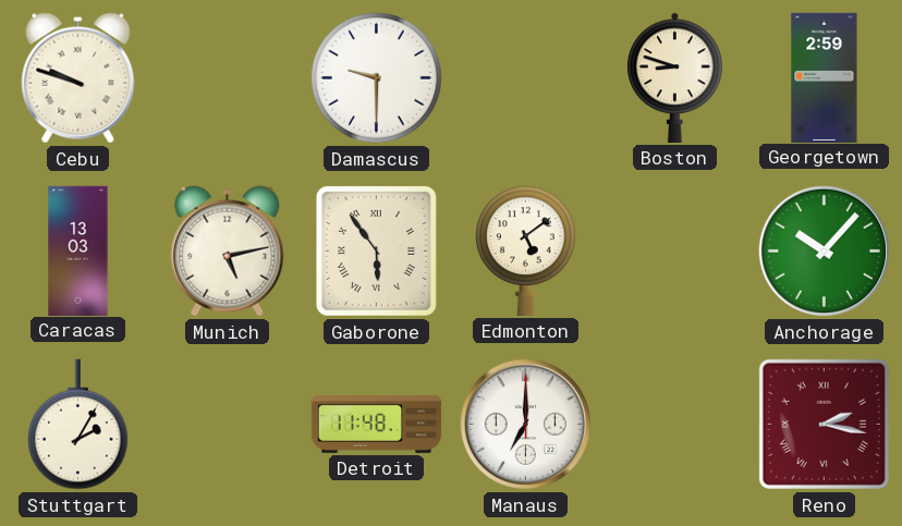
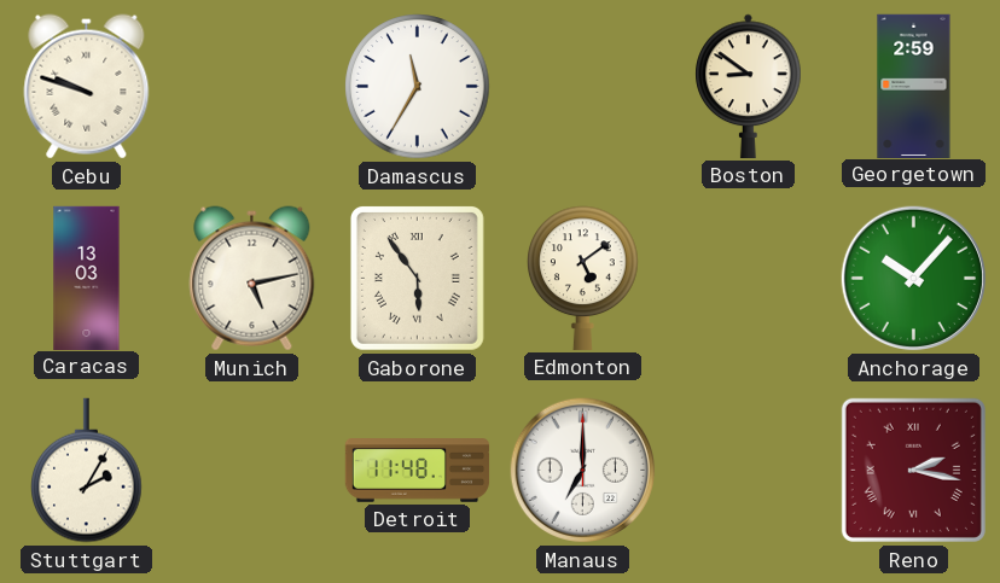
Damascus: 9:30 -> 11:35 (418, 87)
Boston: 8:48 -> 8:51 (749, 86)
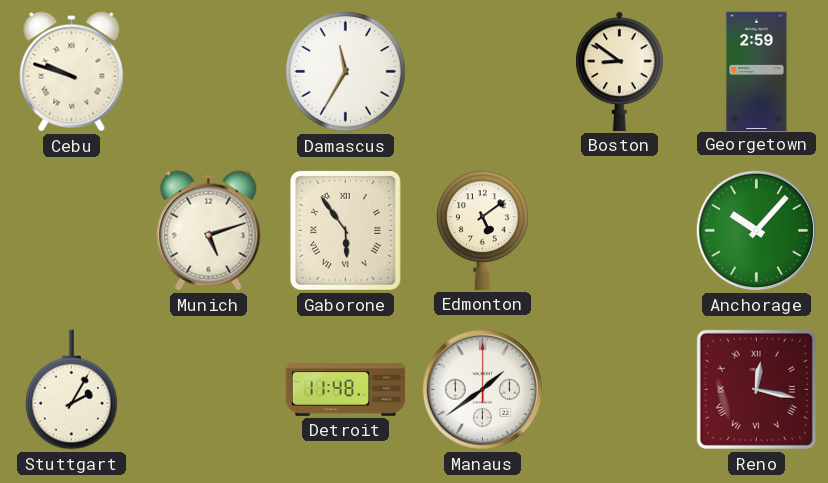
Caracas: 13:03 -> none (87, 278)
Munich: 5:13 -> 5:12 (209, 231)
Manaus: 7:00 -> 1:39 (483, 390)
Reno: 2:17 -> 12:17 (756, 389)
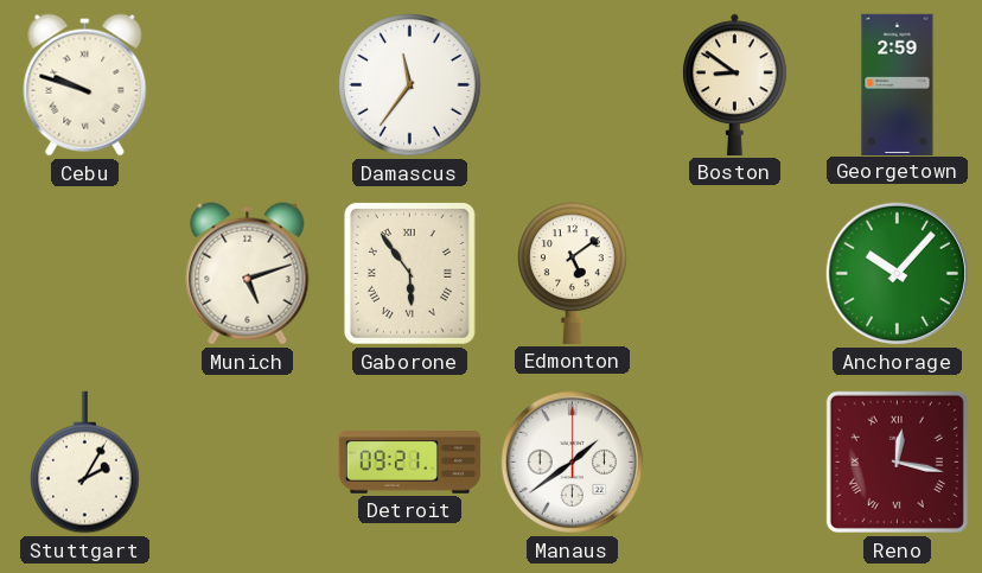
Damascus: 11:35 -> 11:36 (410, 85)
Detroit: 11:48 -> 09:21 (410, 463)
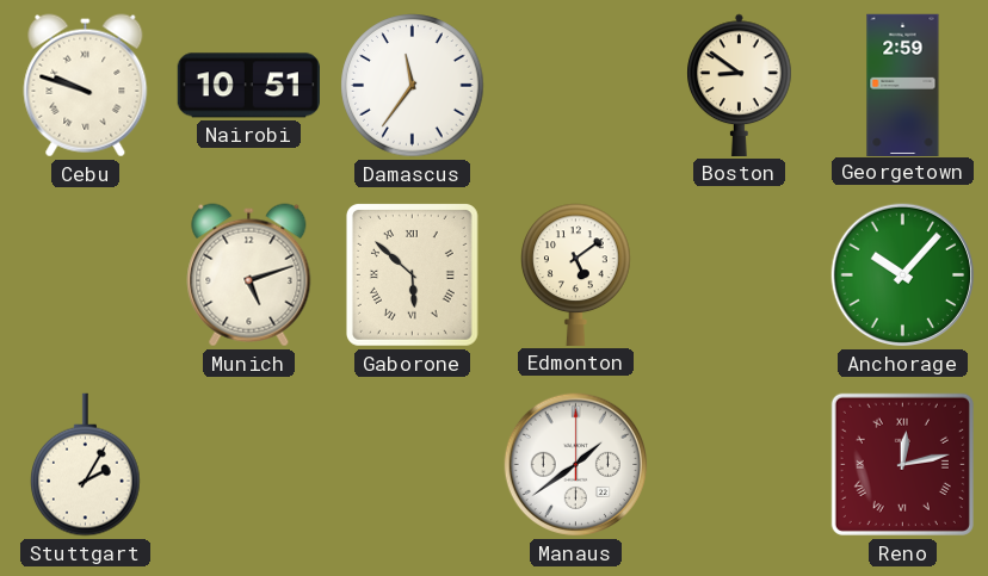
Nairobi: none -> 10:51 (248, 86)
Gaborone: 5:54 -> 5:52 (412, 274)
Detroit: 09:21 -> none (410, 463)
Reno: 12:17 -> 12:13 (902, 464)
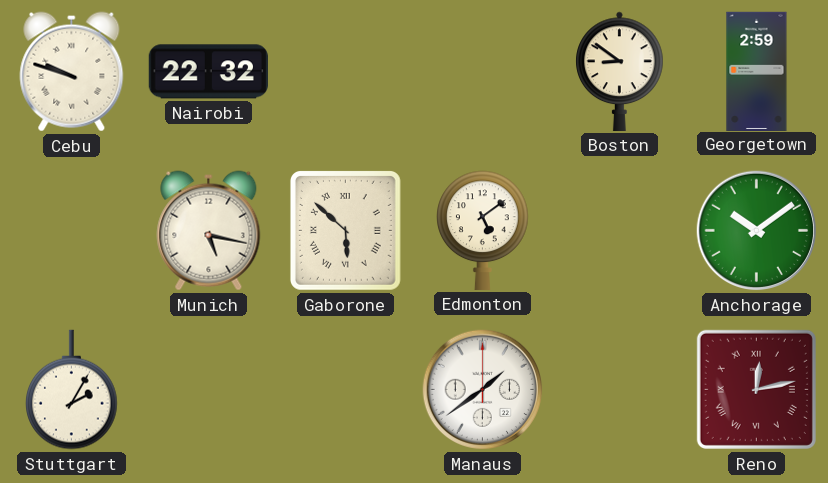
Nairobi: 10:51 -> 22:32 (208, 72)
Damascus: 11:36 -> none (413, 86)
Munich: 5:12 -> 5:17 (209, 231)
Anchorage: 10:07 -> 10:09 (757, 231)
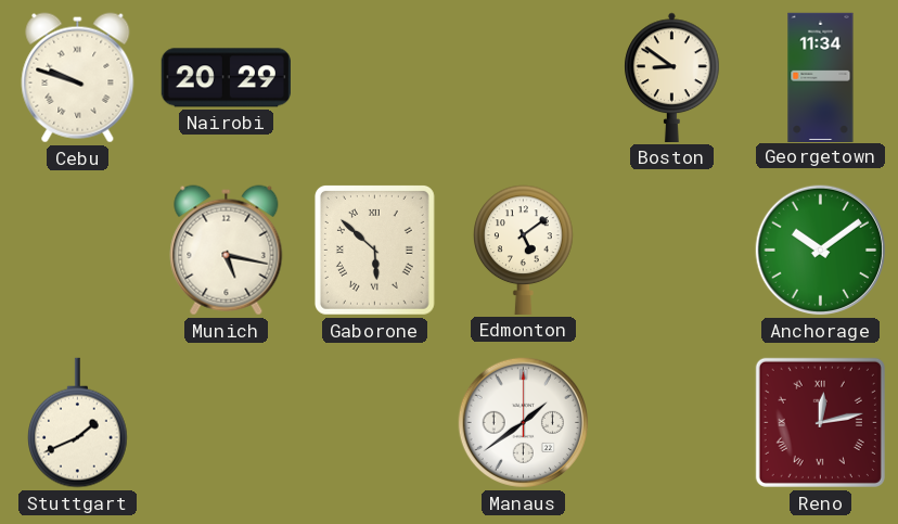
Nairobi: 22:32 -> 20:29 (226, 78)
Georgetown: 2:59 -> 11:34 (821, 77)
Stuttgart: 2:05 -> 1:41 (78, 423)
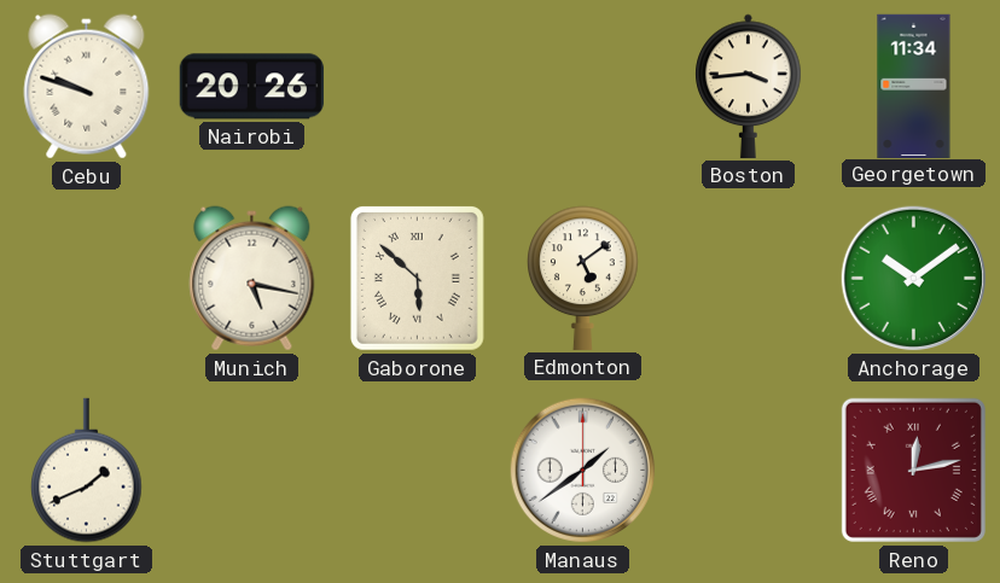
Nairobi: 20:29 -> 20:26 (251, 87)
Boston: 8:51 -> 3:44 (749, 86)
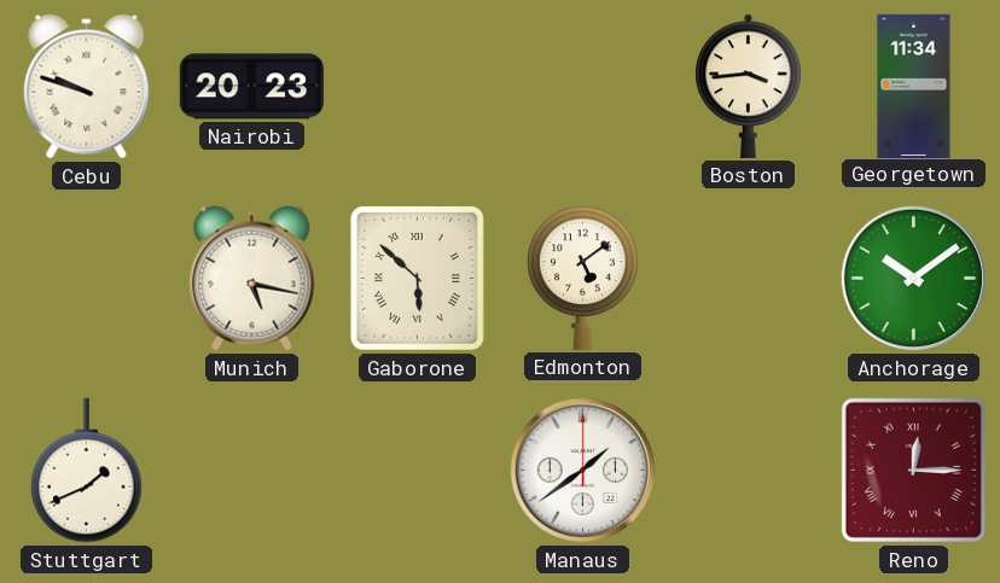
Nairobi: 20:26 -> 20:23 (251, 87)
Reno: 12:13 -> 12:15 (913, 470)
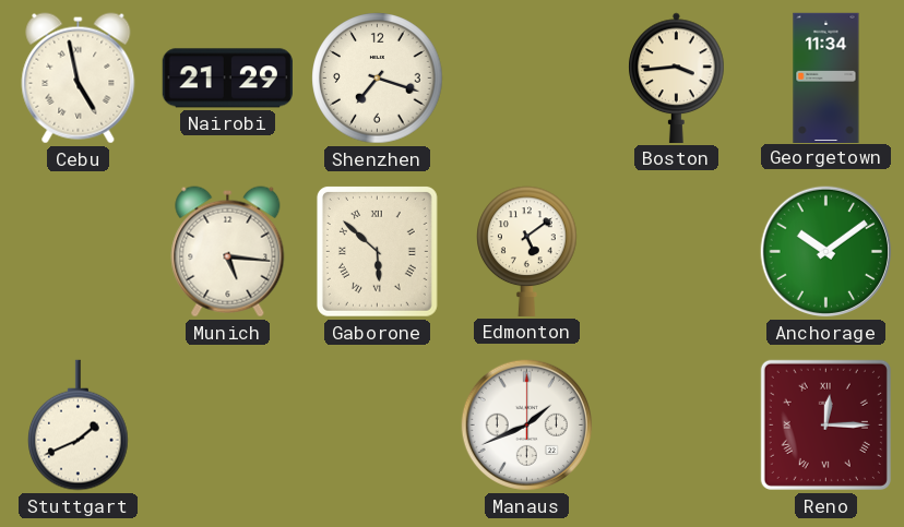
Cebu: 9:48 -> 4:58 (79, 79)
Nairobi: 20:23 -> 21:29 (227, 79)
Shenzhen: none -> 7:18 (378, 79)
Munich: 5:17 -> 5:16 (228, 252)
Manaus: 1:39 -> 1:41 (527, 426)
